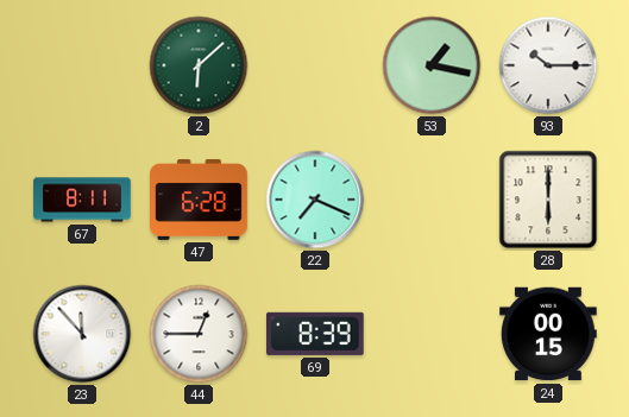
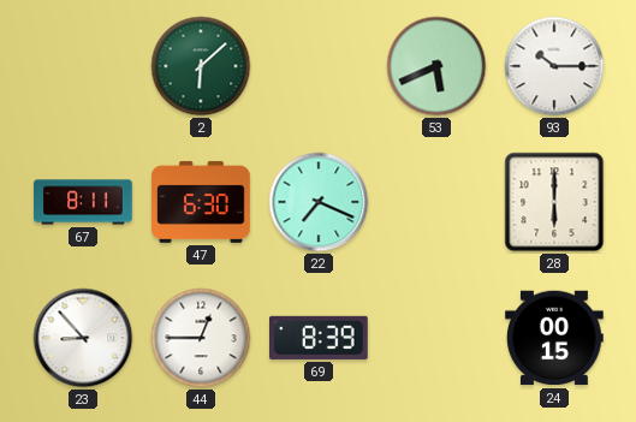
53: 1:17 -> 5:41 (436, 66)
47: 6:28 -> 6:30 (201, 202)
23: 11:53 -> 8:53 (83, 338)
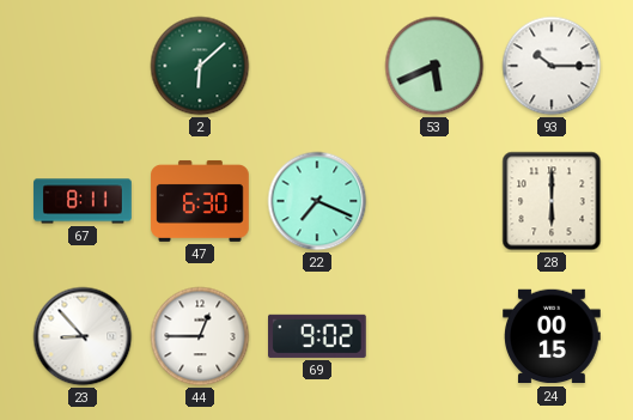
69: 8:39 -> 9:02 (318, 336)
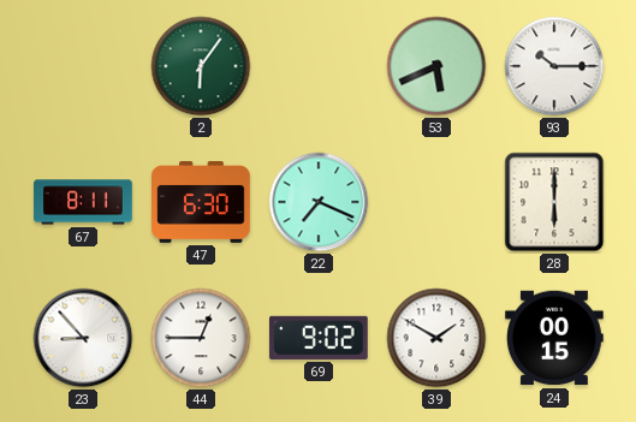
2: 6:08 -> 6:06 (201, 66)
39: none -> 1:50 (436, 338)
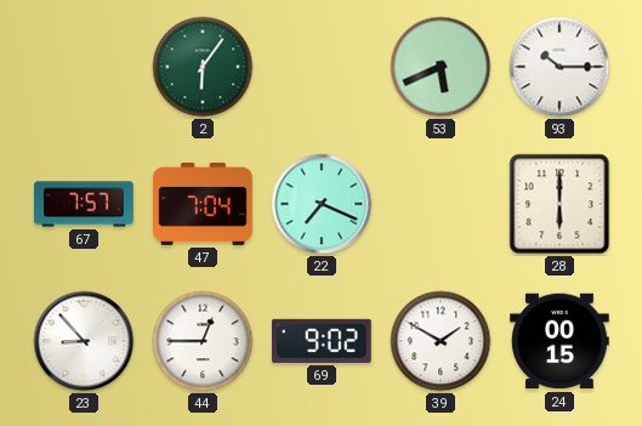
67: 8:11 -> 7:57 (84, 204)
47: 6:30 -> 7:04 (203, 204)
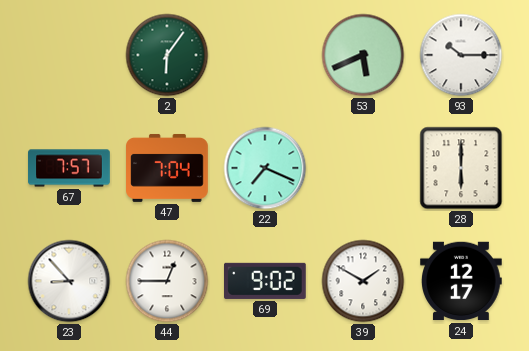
24: 00:15 -> 12:17 (462, 281)
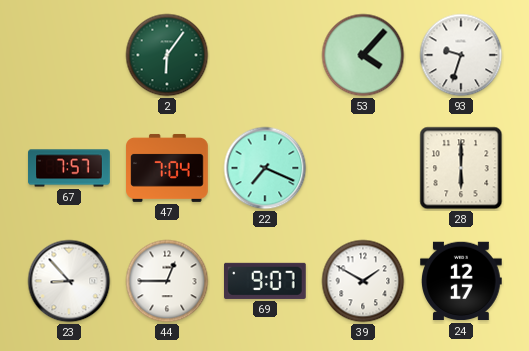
53: 5:41 -> 4:07 (363, 55)
93: 10:15 -> 9:33 (461, 55)
69: 9:02 -> 9:07 (266, 281)
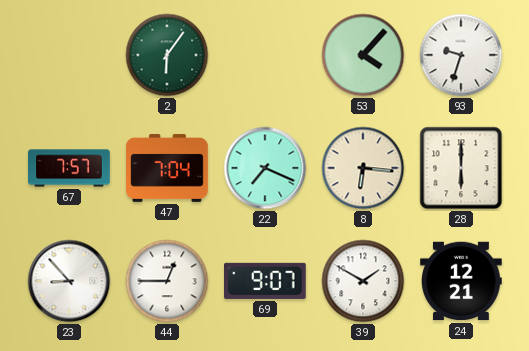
8: none -> 6:16 (363, 168)
24: 12:17 -> 12:21 (462, 281)
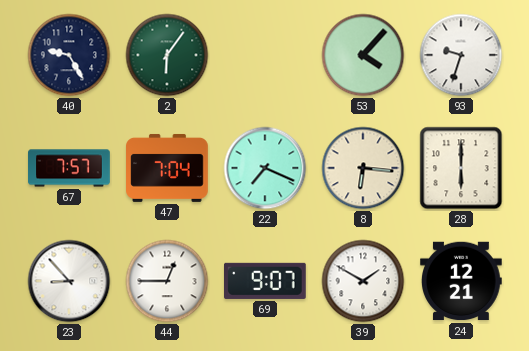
40: none -> 9:25 (69, 55)
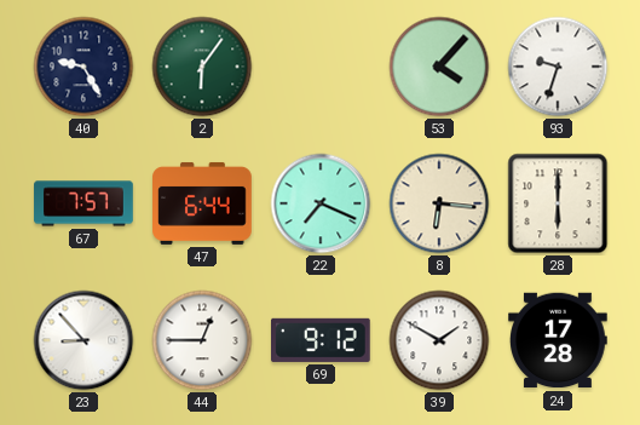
47: 7:04 -> 6:44 (202, 203)
69: 9:07 -> 9:12 (322, 340)
24: 12:21 -> 17:28 (559, 340)
